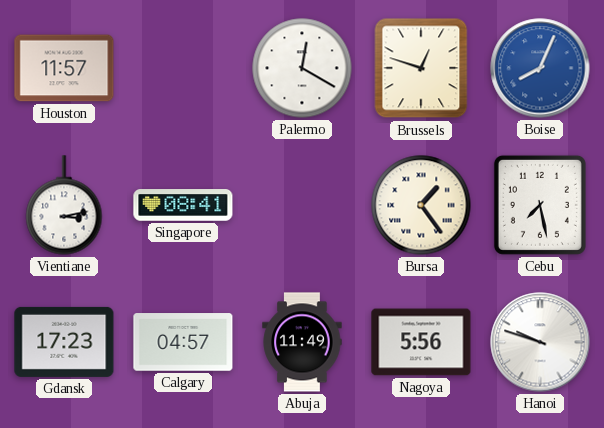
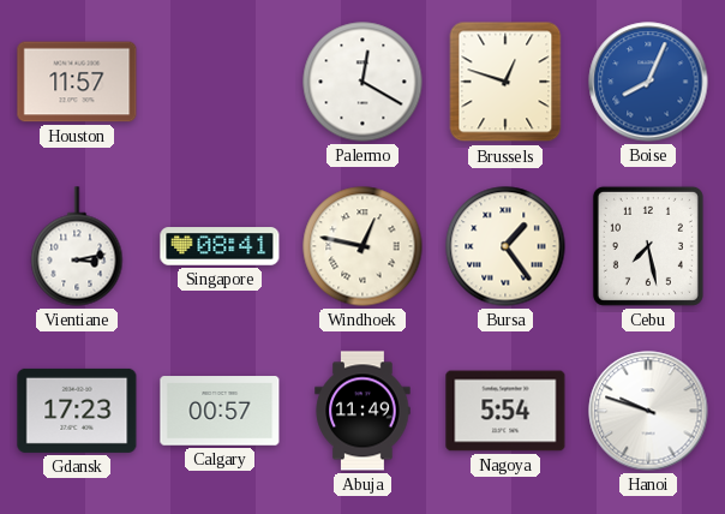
Windhoek: none -> 12:47 (362, 246)
Calgary: 04:57 -> 00:57 (220, 411)
Nagoya: 5:56 -> 5:54 (505, 411)
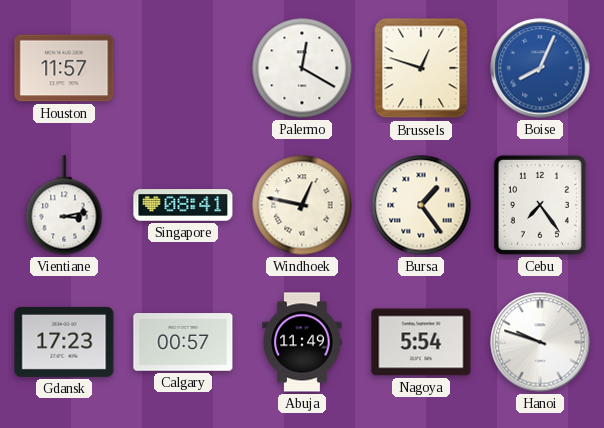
Cebu: 7:28 -> 7:24 (540, 205)
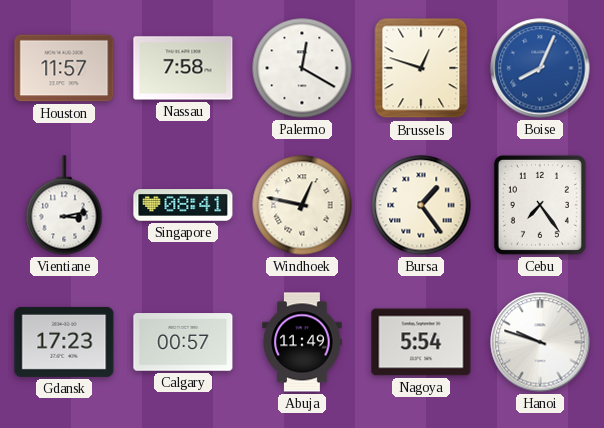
Nassau: none -> 7:58 (183, 68)
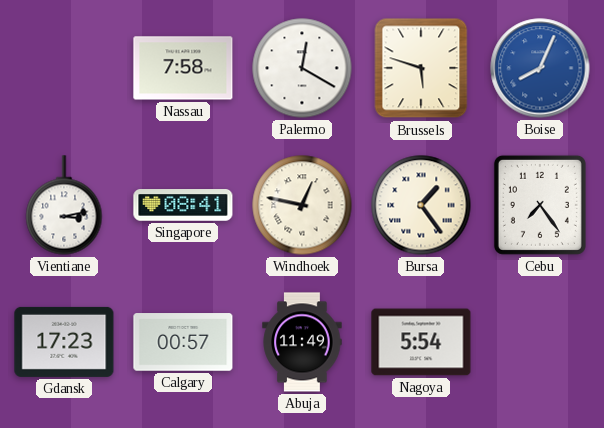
Houston: 11:57 -> none (64, 68)
Brussels: 12:48 -> 5:48 (421, 68)
Hanoi: 9:48 -> none (540, 342)
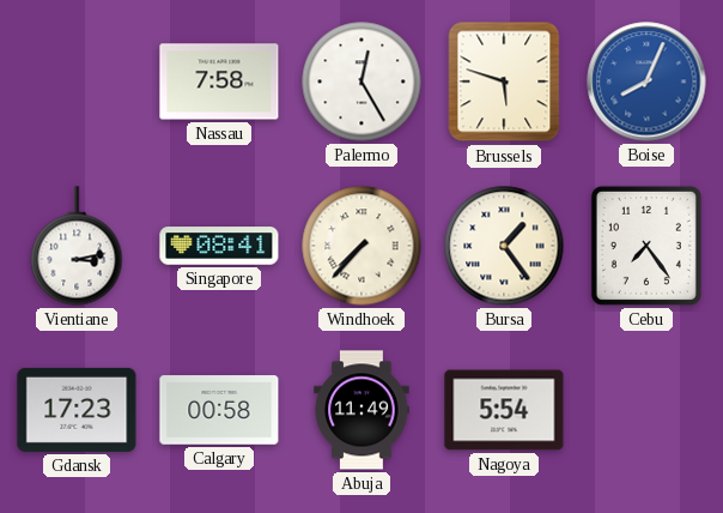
Palermo: 12:20 -> 12:25 (361, 82)
Windhoek: 12:47 -> 7:37 (361, 246)
Calgary: 00:57 -> 00:58 (219, 410)
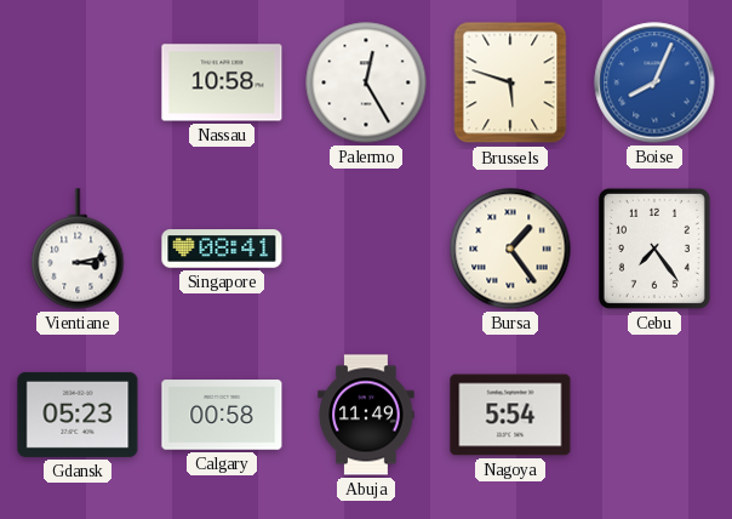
Nassau: 7:58 -> 10:58 (222, 82)
Windhoek: 7:37 -> none (361, 246)
Gdansk: 17:23 -> 05:23 (78, 415)
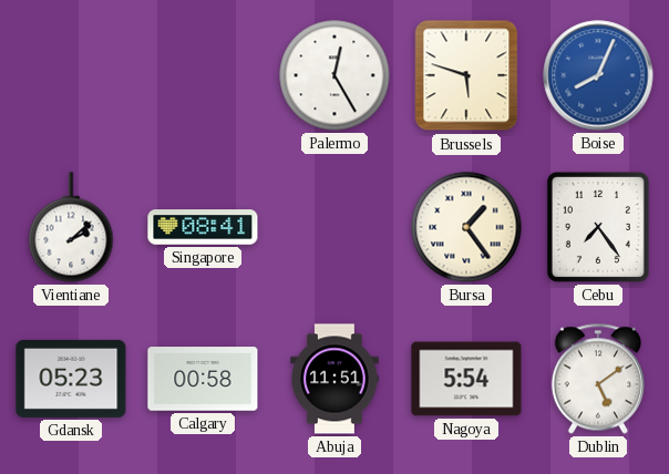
Nassau: 10:58 -> none (222, 82)
Vientiane: 3:13 -> 2:08 (71, 227)
Abuja: 11:49 -> 11:51 (334, 379)
Dublin: none -> 5:09 (598, 379)
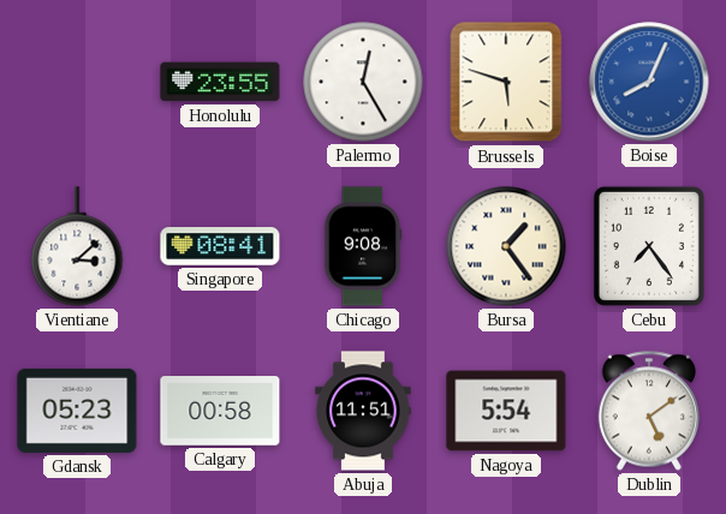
Honolulu: none -> 23:55 (220, 82)
Vientiane: 2:08 -> 3:08 (77, 246)
Chicago: none -> 9:08 (363, 246)
